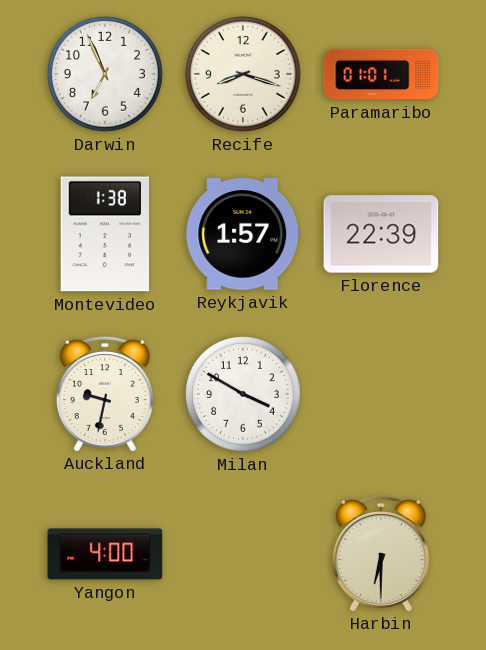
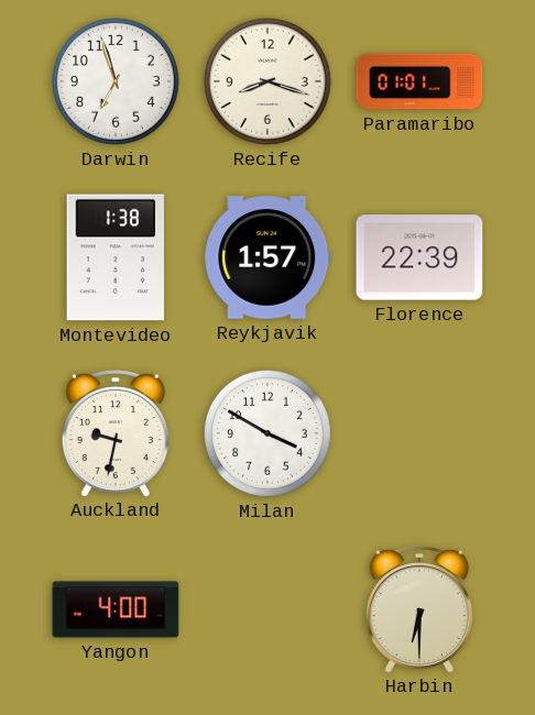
Darwin: 6:56 -> 6:57 (117, 82)
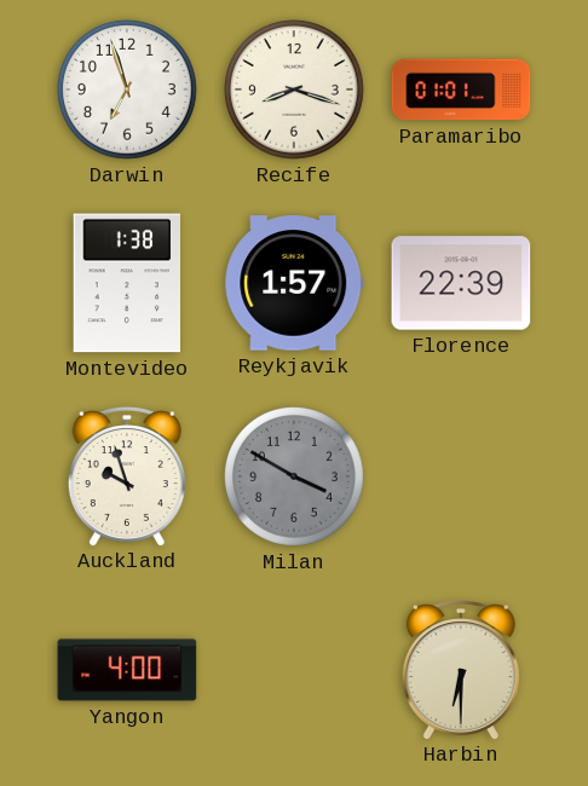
Auckland: 9:32 -> 9:57 (127, 476)
Milan dial: white -> grey (295, 478)
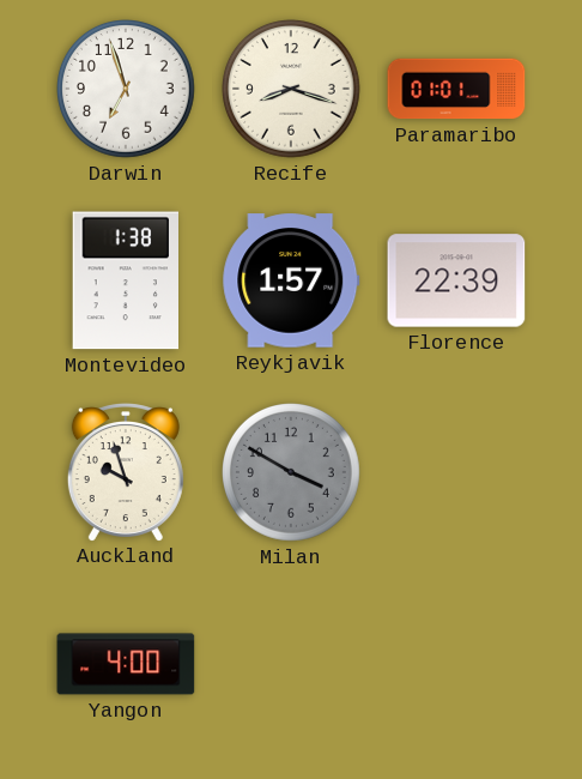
Harbin: 6:30 -> none (461, 670)
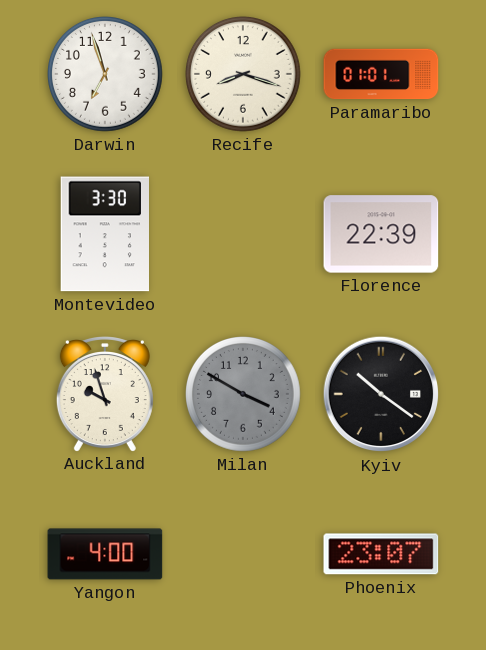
Montevideo: 1:38 -> 3:30 (104, 234)
Reykjavik: 1:57 -> none (291, 280)
Kyiv: none -> 10:21 (381, 394)
Phoenix: none -> 23:07 (381, 554)
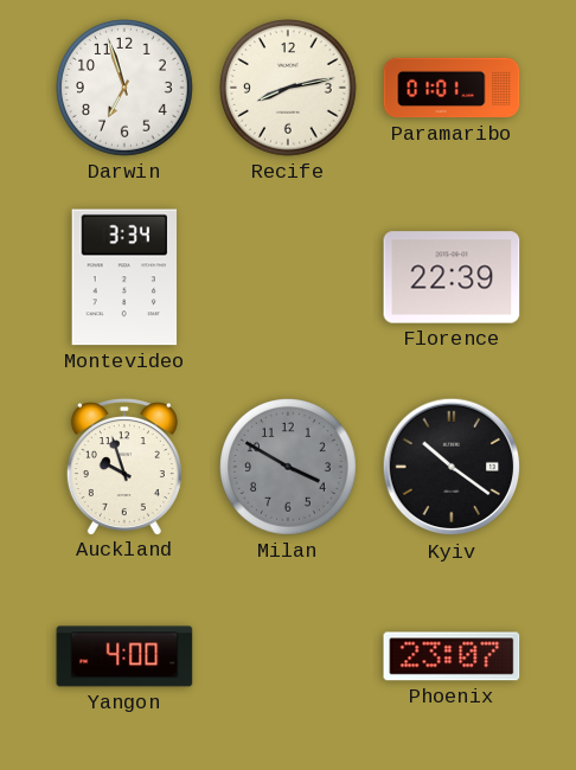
Recife: 8:18 -> 8:13 (289, 89)
Montevideo: 3:30 -> 3:34 (123, 277)
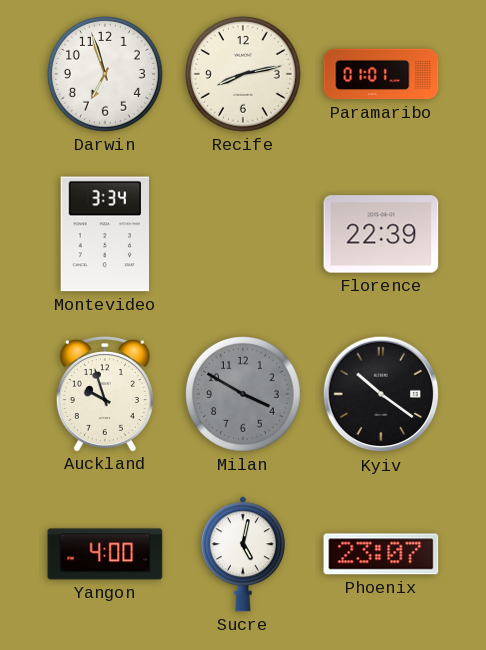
Sucre: none -> 5:02 (243, 554)
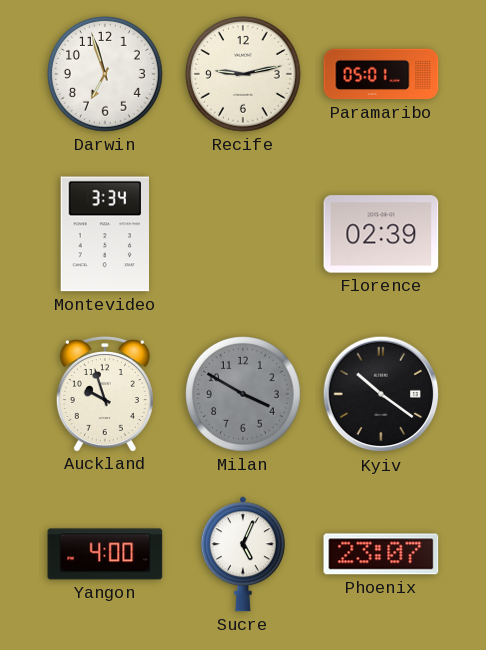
Recife: 8:13 -> 9:13 (244, 75)
Paramaribo: 01:01 -> 05:01 (381, 74)
Florence: 22:39 -> 02:39 (381, 234)
Sucre: 5:02 -> 5:04 (243, 554)
